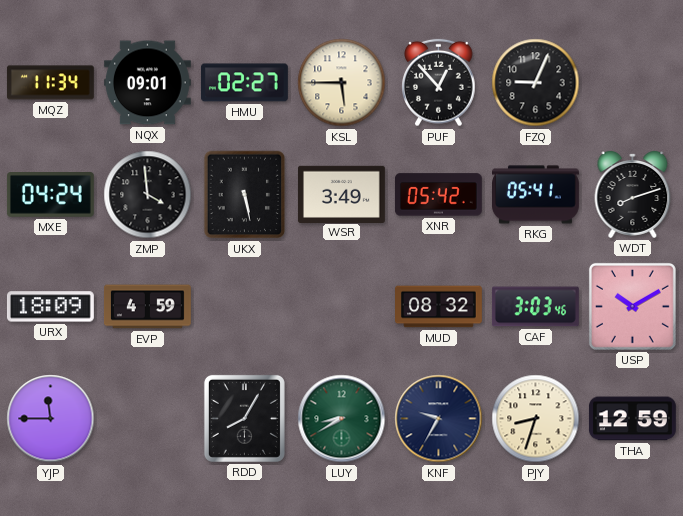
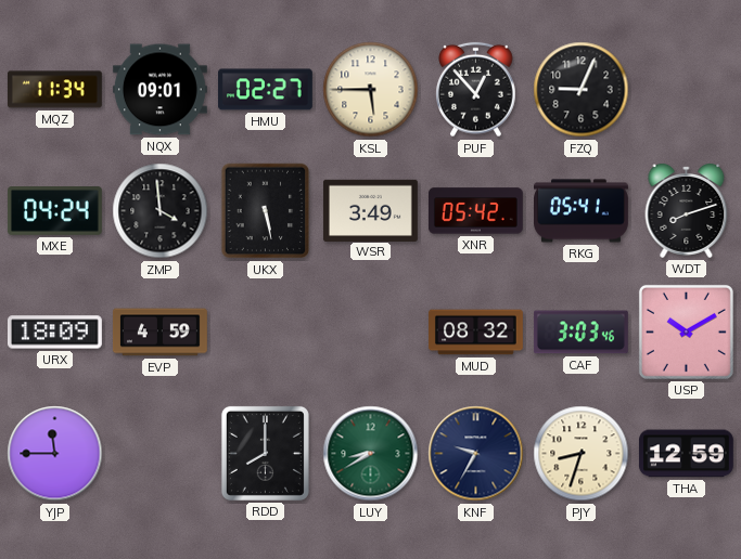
RDD: 8:05 -> 8:00 (265, 453)
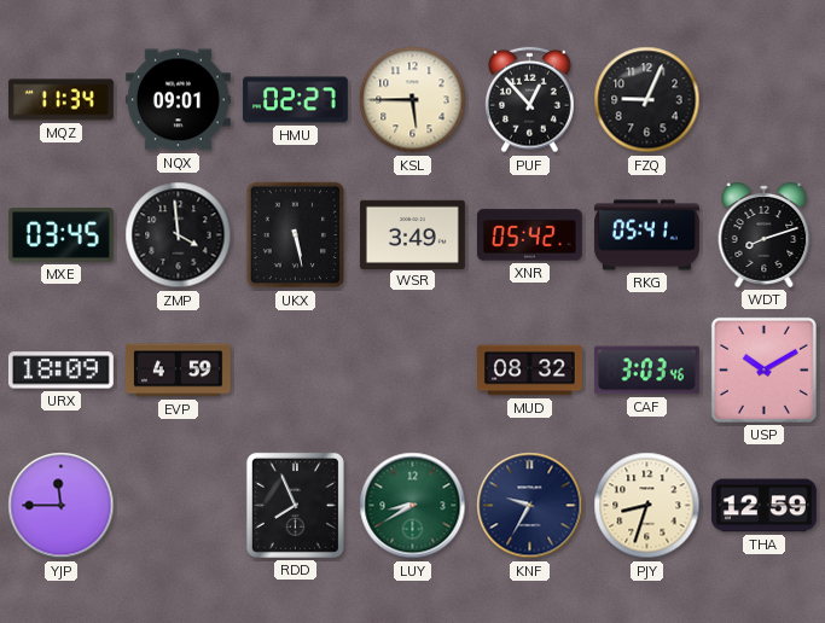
MXE: 04:24 -> 03:45 (60, 235)
RDD: 8:00 -> 7:56 (295, 505)
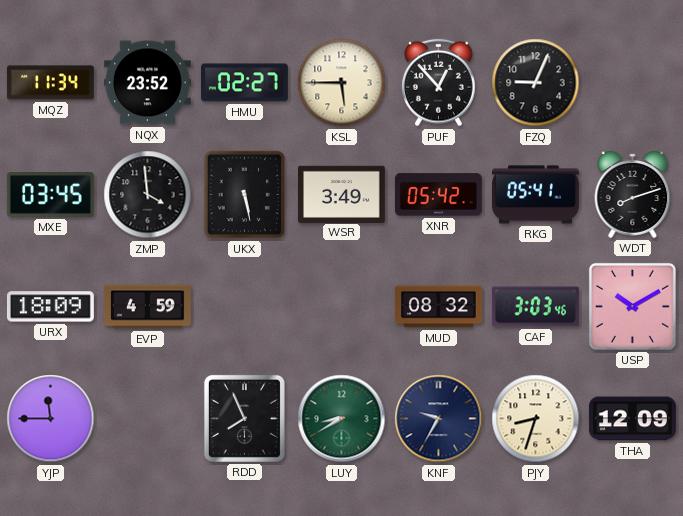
NQX: 09:01 -> 23:52 (147, 83)
THA: 12:59 -> 12:09 (632, 419)
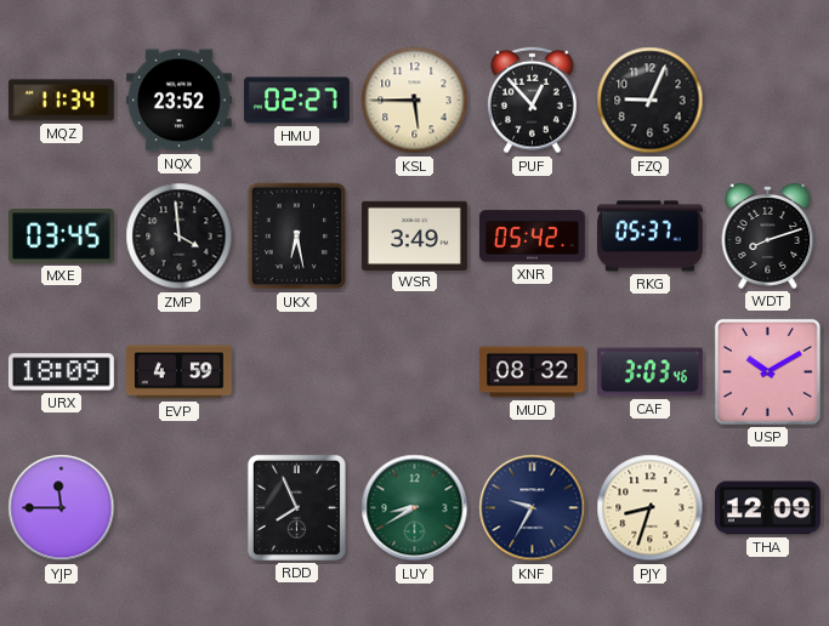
UKX: 5:28 -> 6:28 (297, 237)
RKG: 05:41 -> 05:37 (651, 237)
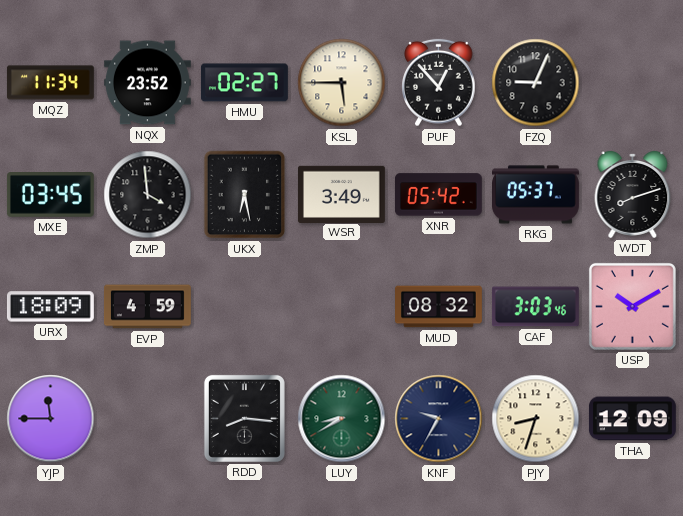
RDD: 7:56 -> 8:16 (244, 418)
